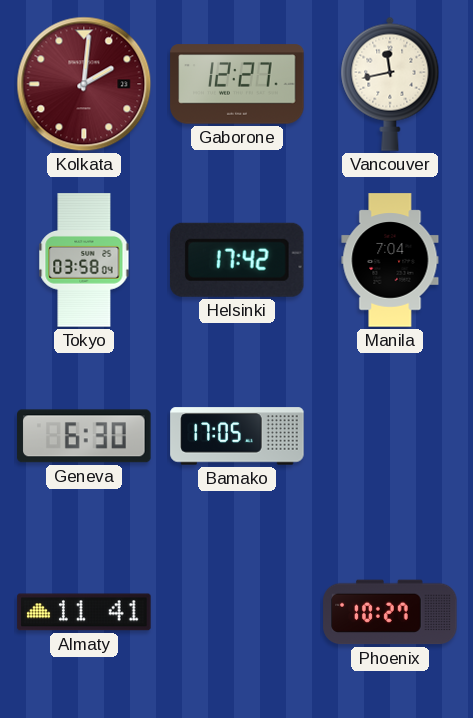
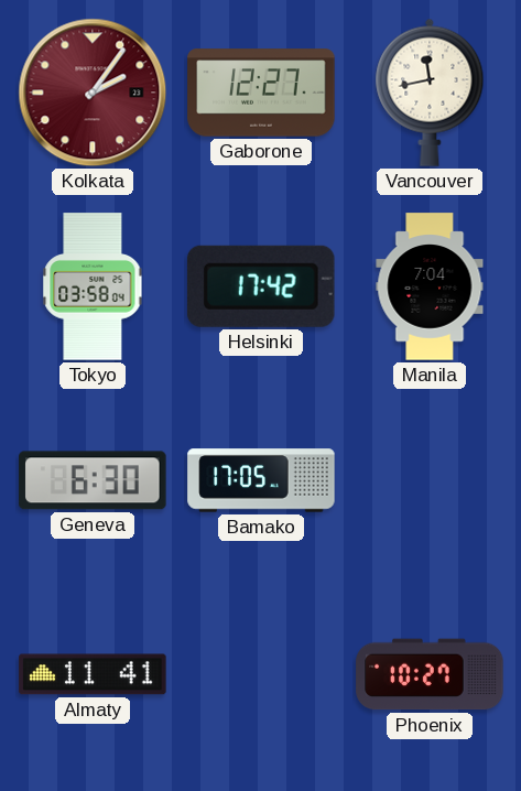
Kolkata: 2:01 -> 2:06 (93, 93)
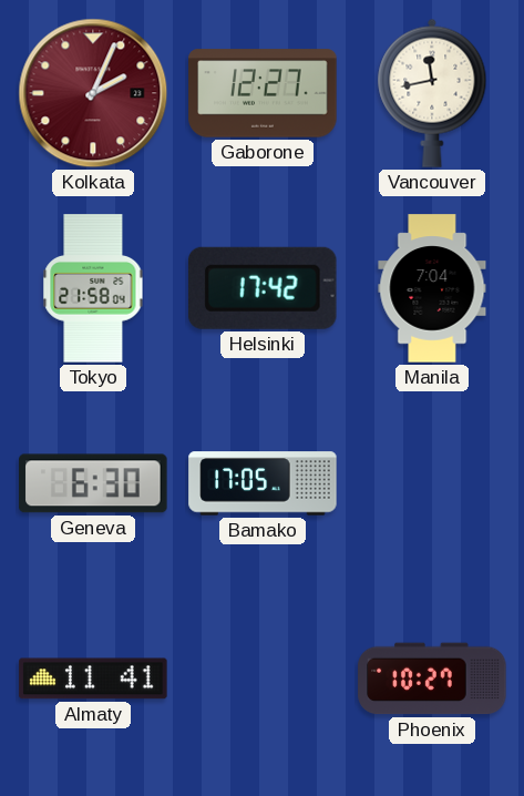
Kolkata: 2:06 -> 2:04 (93, 93)
Tokyo: 03:58 -> 21:58 (93, 288)
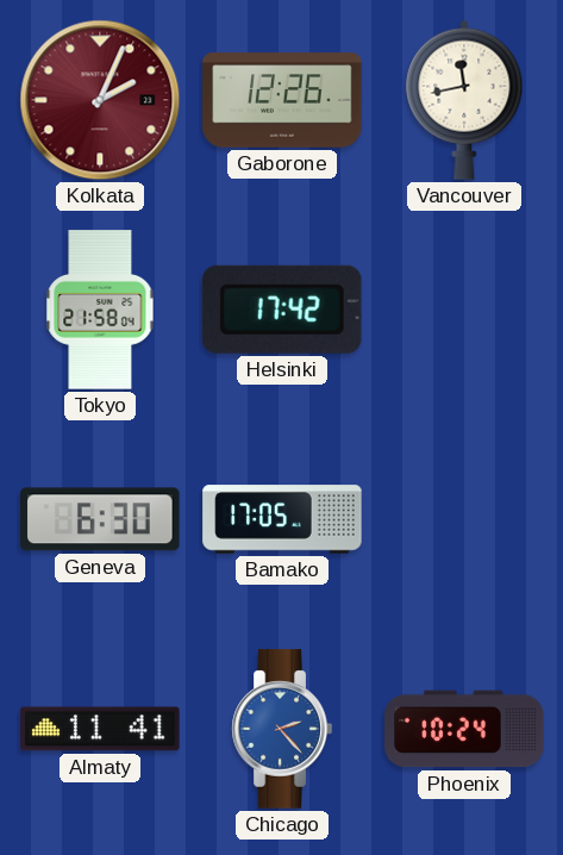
Gaborone: 12:27 -> 12:26 (282, 100)
Manila: 7:04 -> none (432, 288)
Chicago: none -> 2:23 (282, 729)
Phoenix: 10:27 -> 10:24 (464, 729)
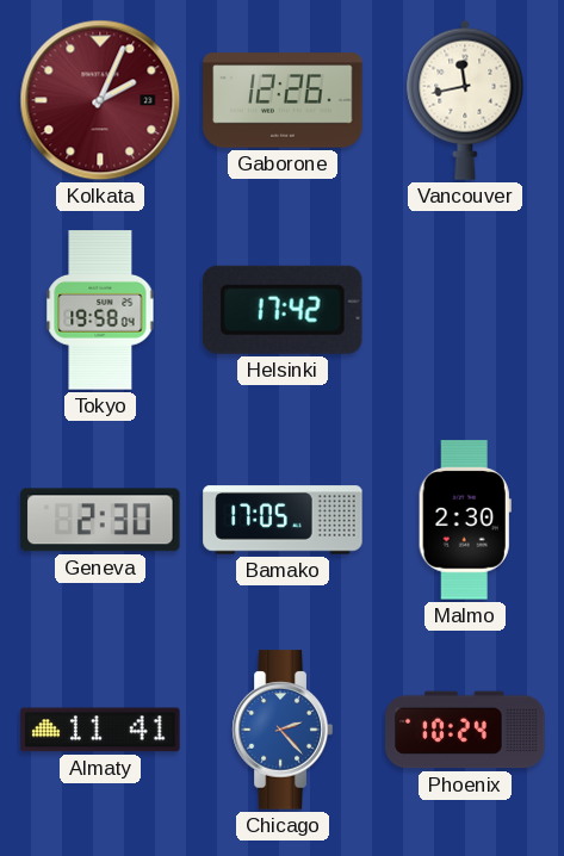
Tokyo: 21:58 -> 19:58 (100, 310)
Geneva: 6:30 -> 2:30 (100, 520)
Malmo: none -> 2:30 (465, 520)
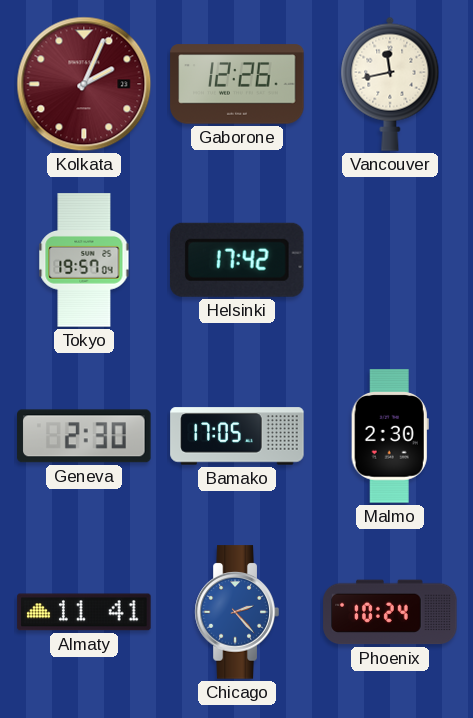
Tokyo: 19:58 -> 19:57 (84, 260)
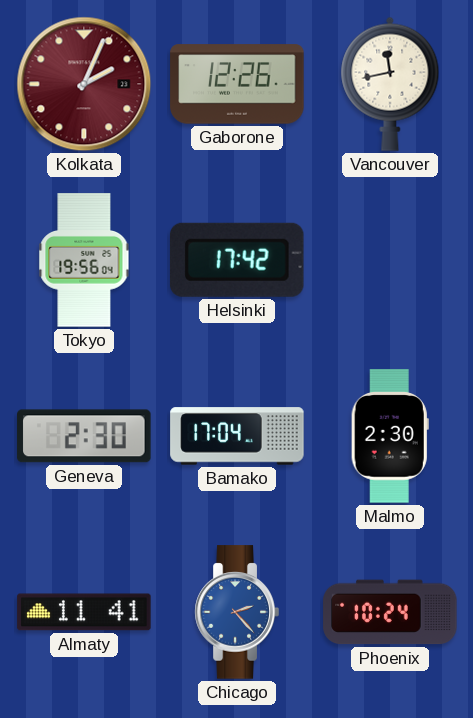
Tokyo: 19:57 -> 19:56 (84, 260)
Bamako: 17:05 -> 17:04 (237, 436)
